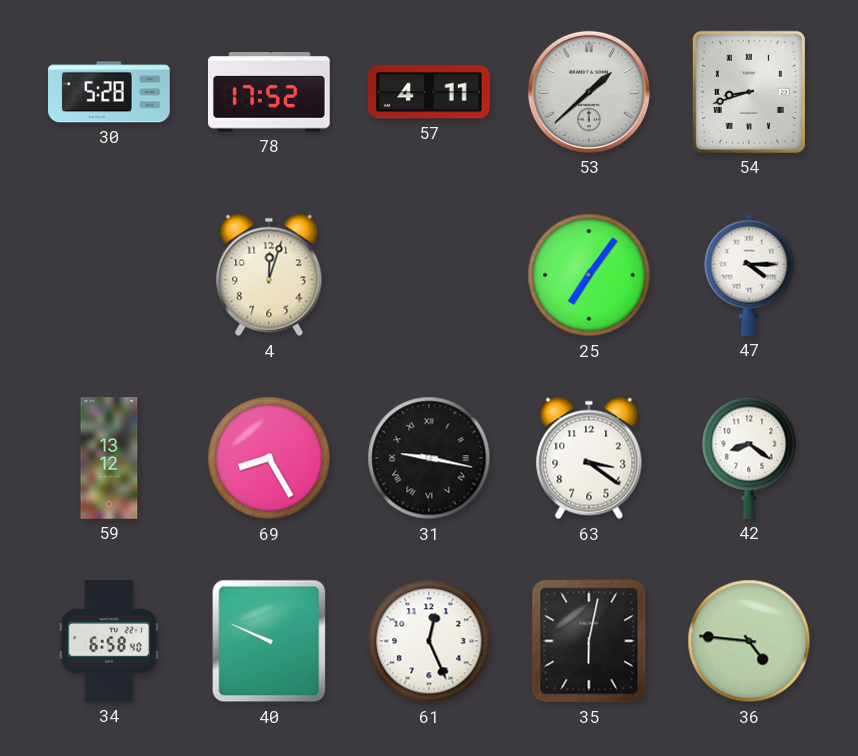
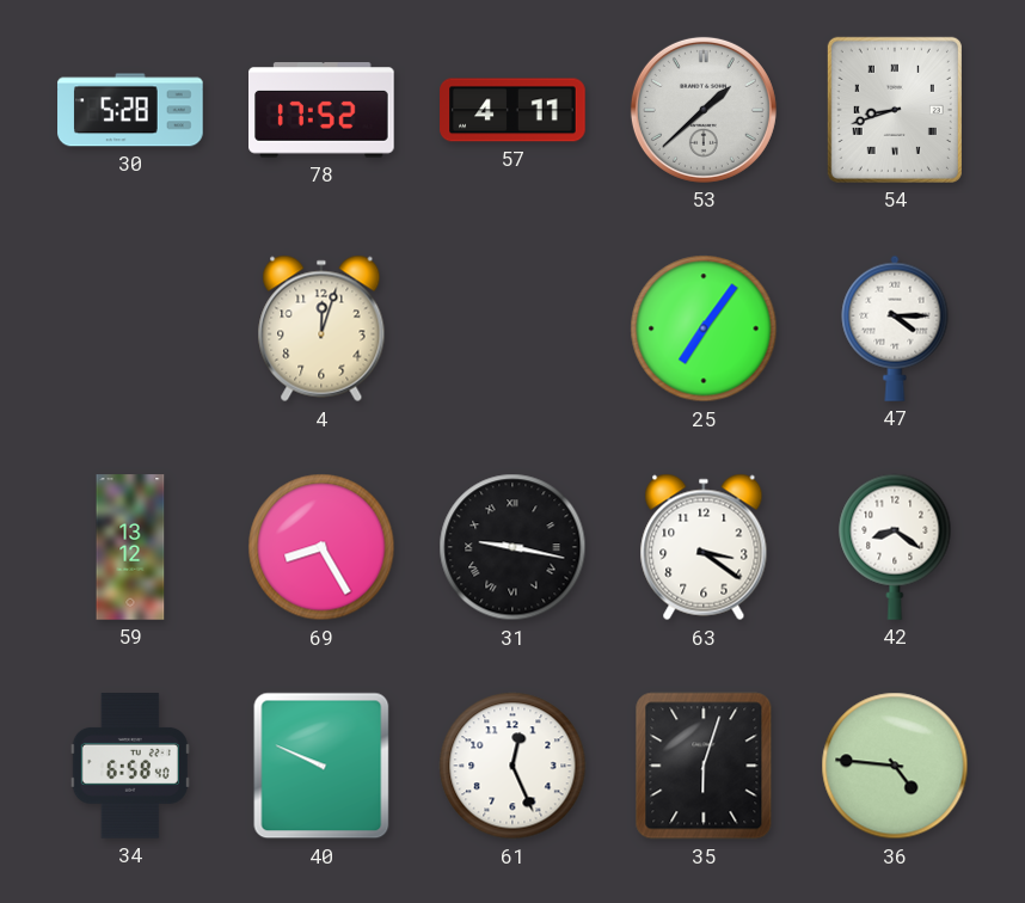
35: 6:02 -> 6:03 (704, 766)
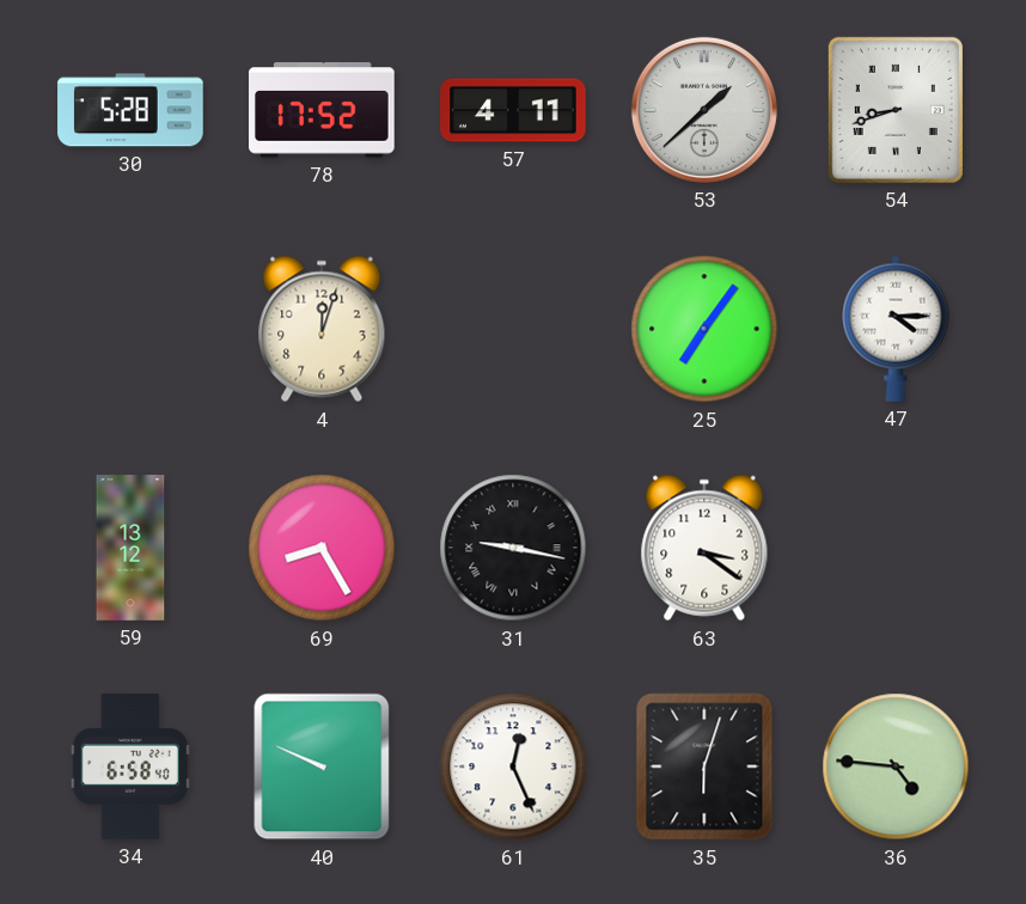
42: 8:21 -> none (895, 547)
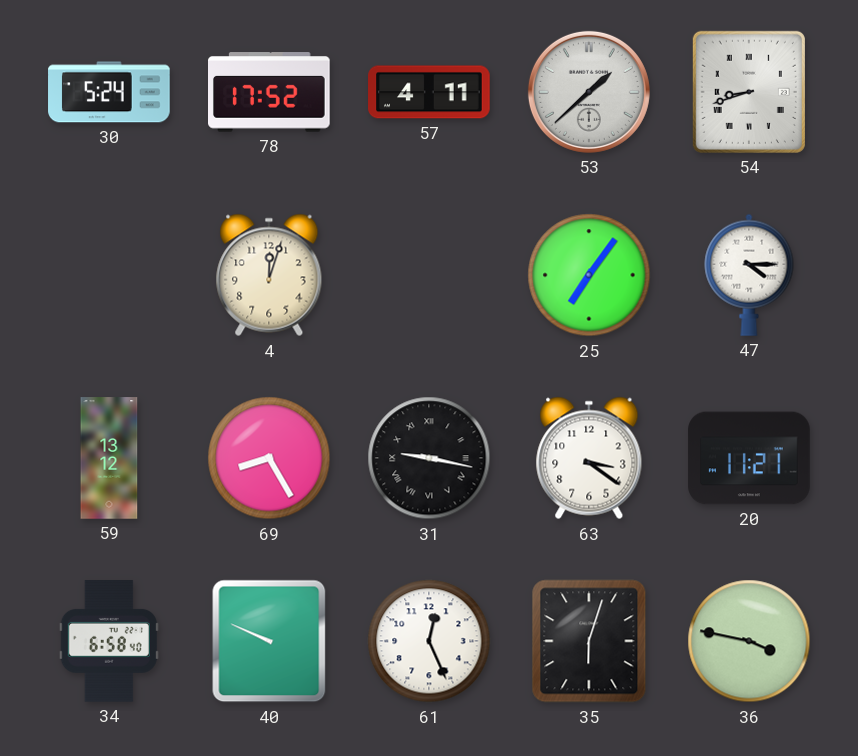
30: 5:28 -> 5:24 (109, 92)
20: none -> 11:21 (749, 458)
36: 4:46 -> 3:47 (749, 641)
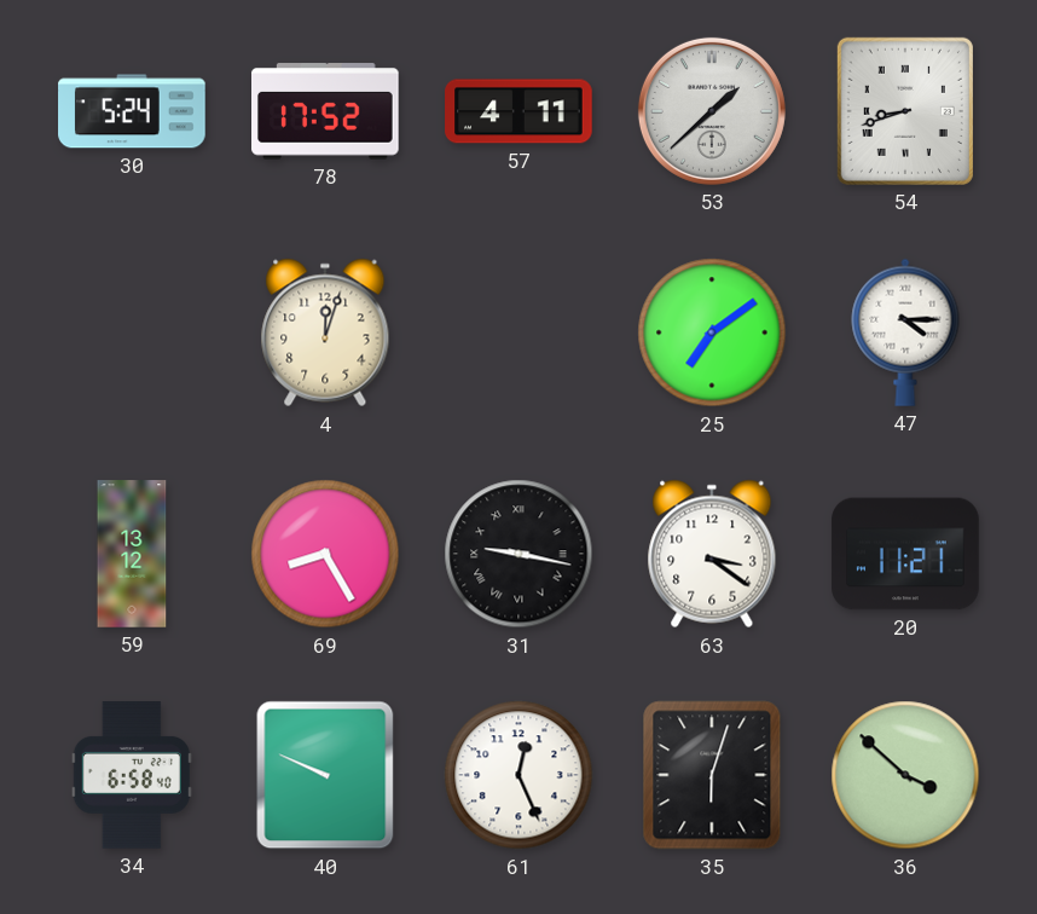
25: 7:06 -> 7:09 (712, 332)
36: 3:47 -> 3:52 (905, 775)
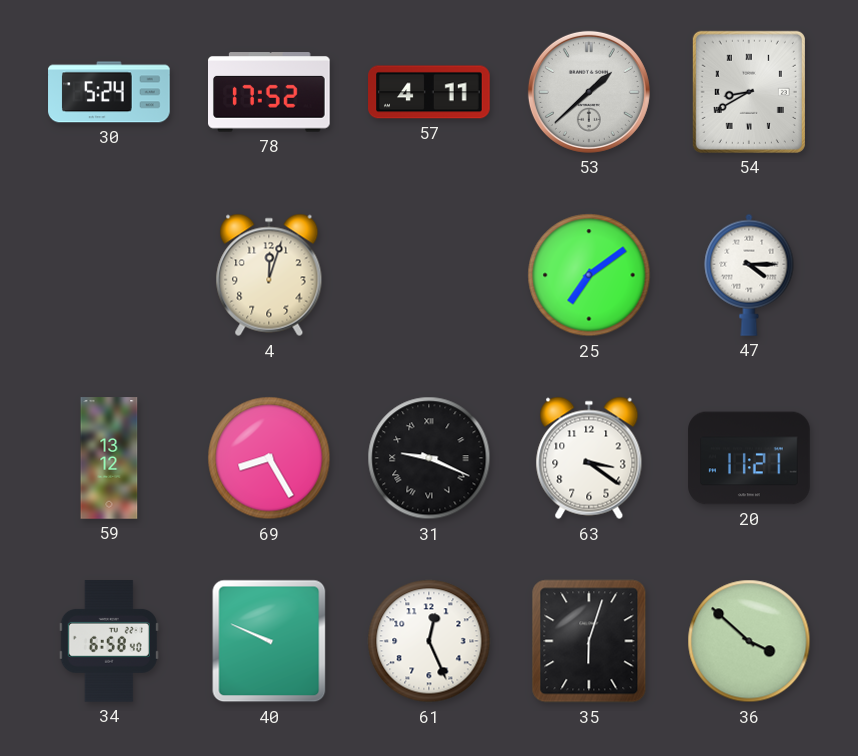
54: 8:42 -> 8:40 (749, 92)
31: 9:17 -> 9:19 (429, 458)
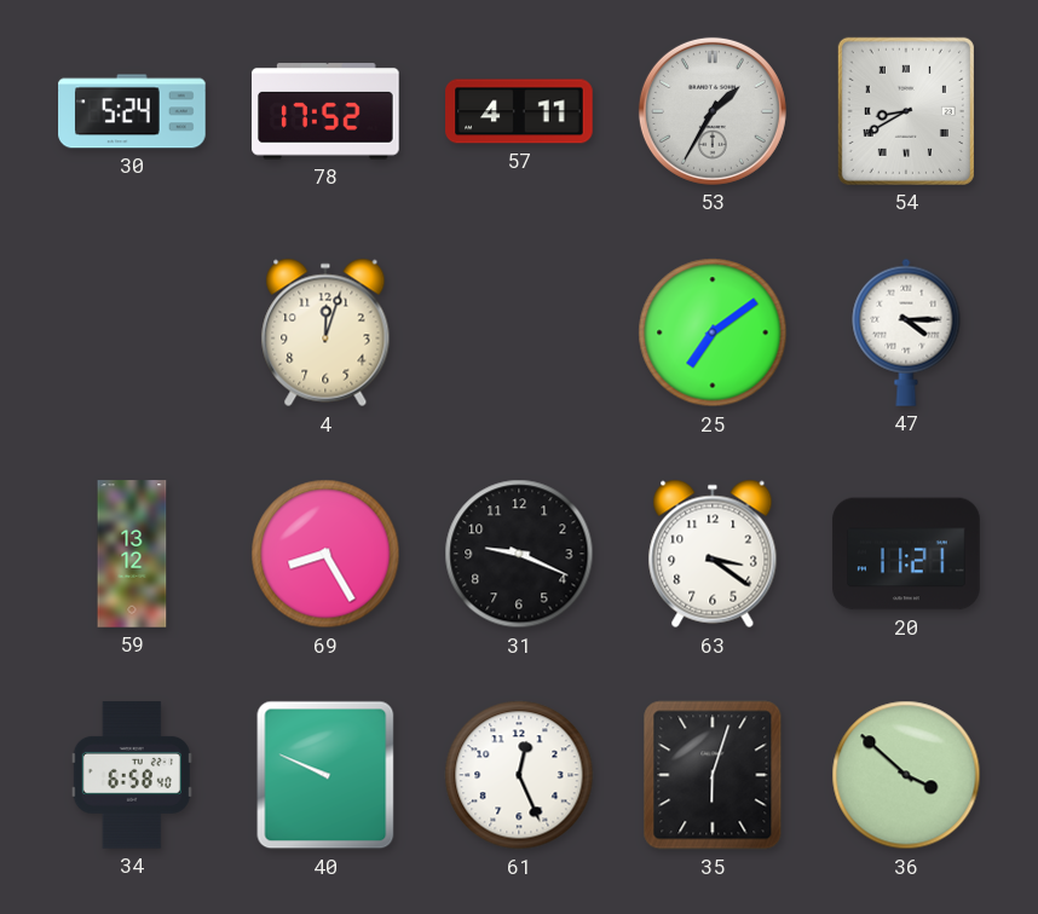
53: 1:38 -> 1:35 (713, 111)
31 numerals: Roman -> Arabic (519, 554)
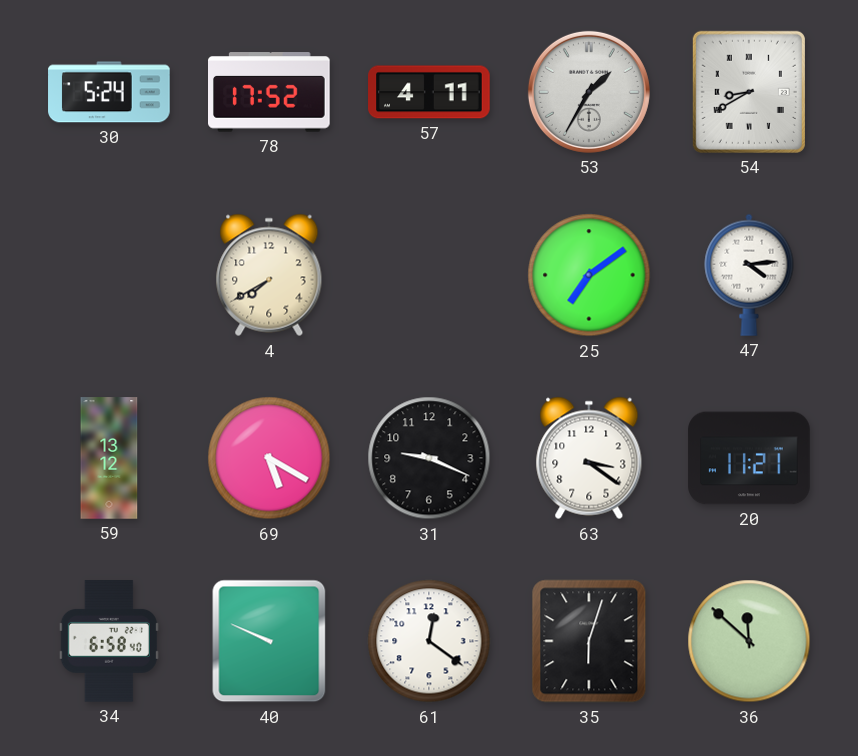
4: 12:03 -> 7:40 (269, 275)
47: 4:15 -> 4:14 (749, 275)
69: 8:25 -> 5:20 (269, 458)
61: 12:26 -> 12:21 (429, 641)
36: 3:52 -> 11:52 (749, 641)
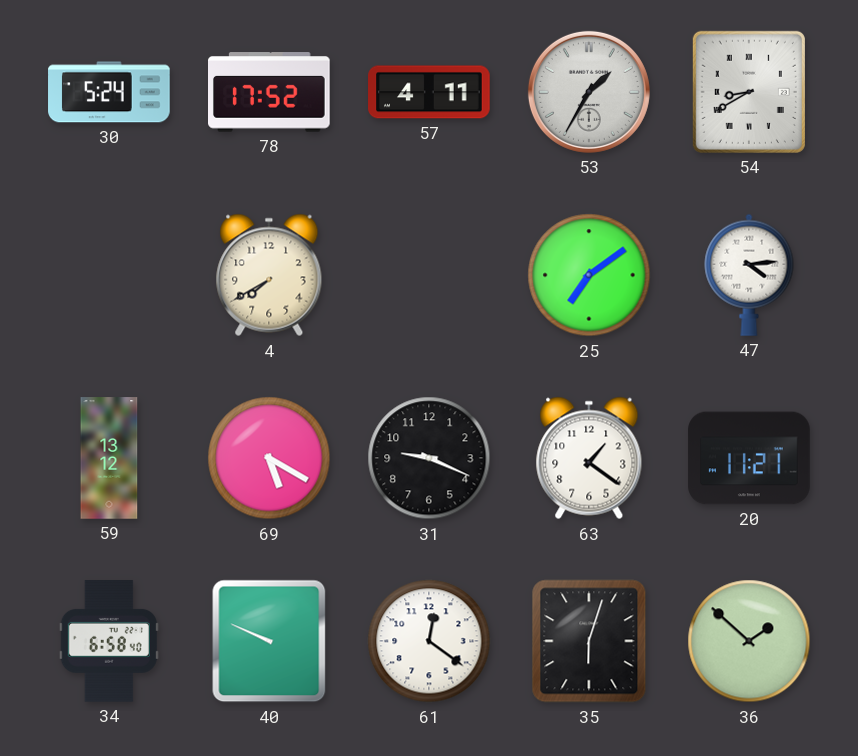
63: 3:21 -> 1:21 (589, 458)
36: 11:52 -> 1:52 (749, 641)
